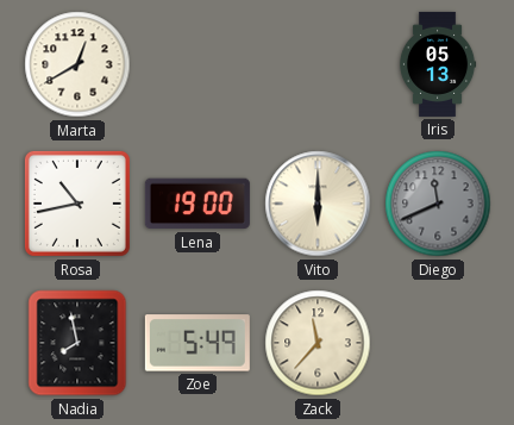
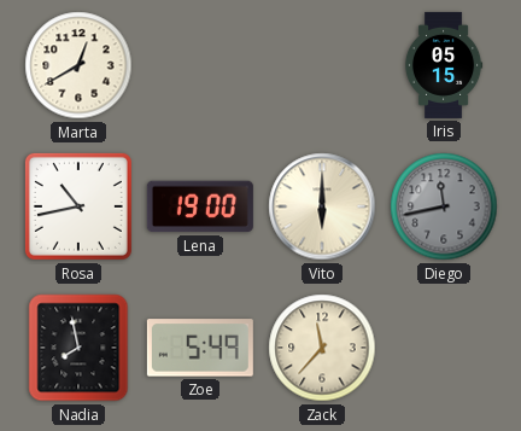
Iris: 05:13 -> 05:15 (444, 65)
Diego: 11:41 -> 11:43 (444, 206)
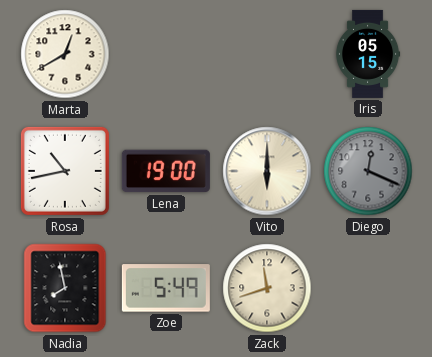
Diego: 11:43 -> 12:19 (368, 171)
Zack: 11:37 -> 11:42 (267, 288)
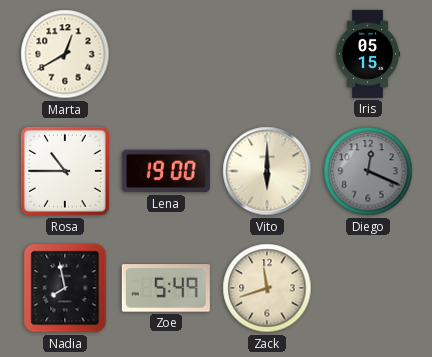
Rosa: 10:43 -> 10:45 (65, 171)
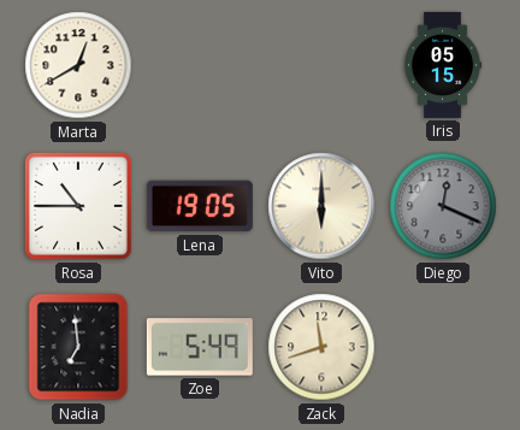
Lena: 19:00 -> 19:05 (200, 206)
Nadia: 7:58 -> 6:59 (78, 347)
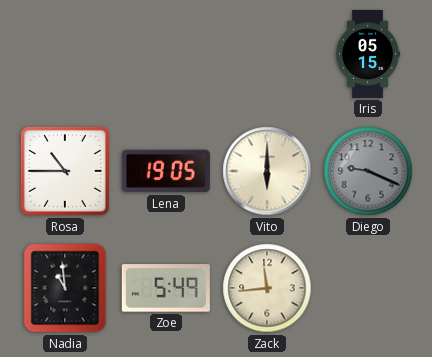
Marta: 12:40 -> none (78, 65)
Diego: 12:19 -> 9:19 (368, 171)
Nadia: 6:59 -> 10:59 (65, 288)
Zack: 11:42 -> 11:44 (267, 288)
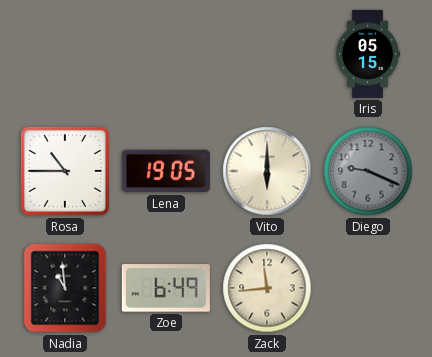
Zoe: 5:49 -> 6:49 (166, 288)
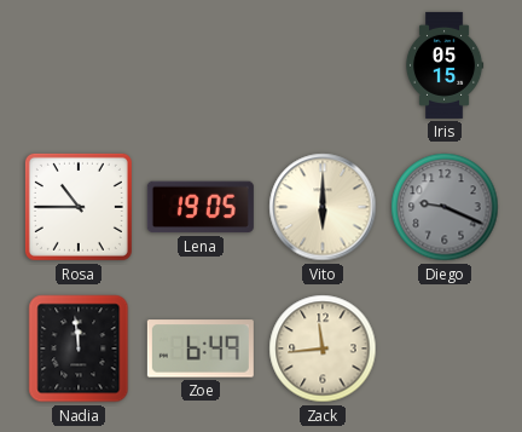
Nadia: 10:59 -> 11:59 (79, 349)
